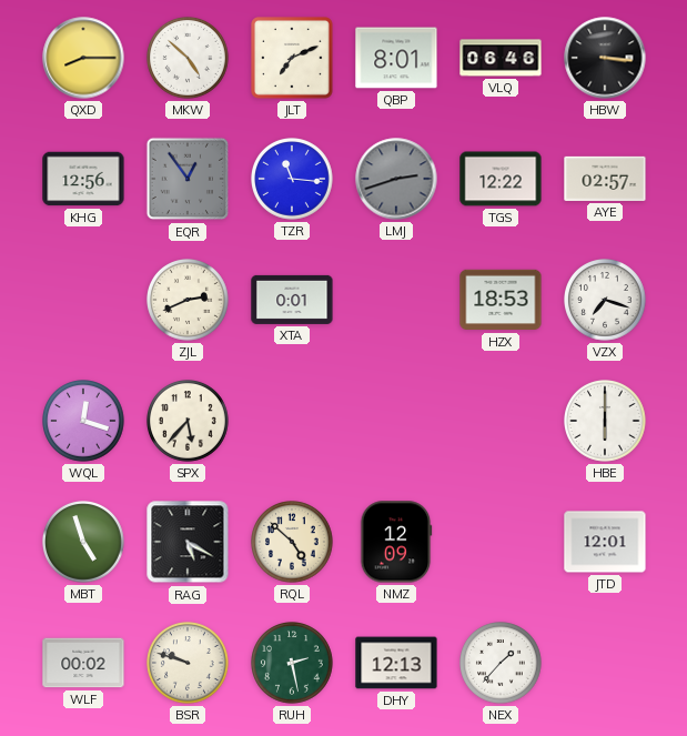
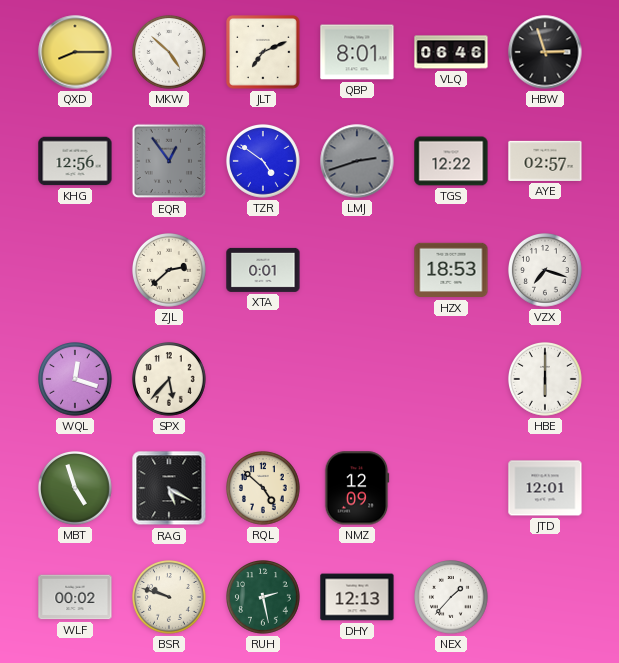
HBW: 3:16 -> 2:57 (545, 52)
TZR: 11:16 -> 4:51 (264, 162)
ZJL: 2:41 -> 2:38 (170, 271)
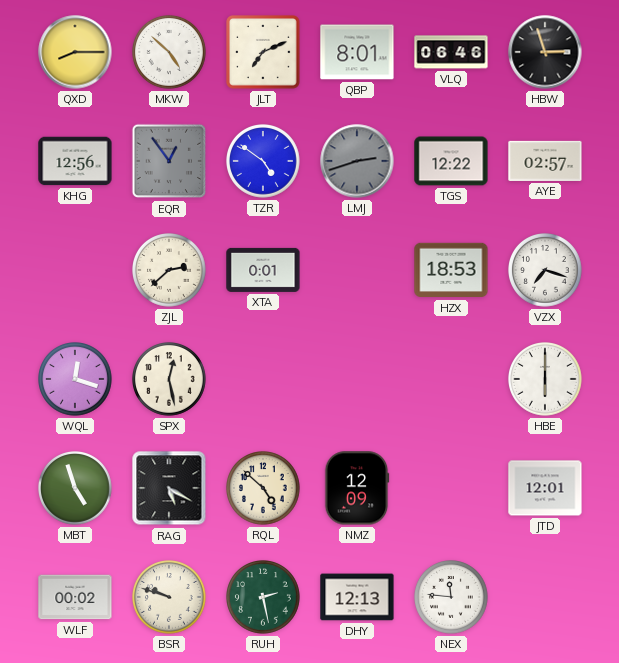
SPX: 5:37 -> 12:28 (170, 380)
NEX: 1:37 -> 11:46 (452, 598)
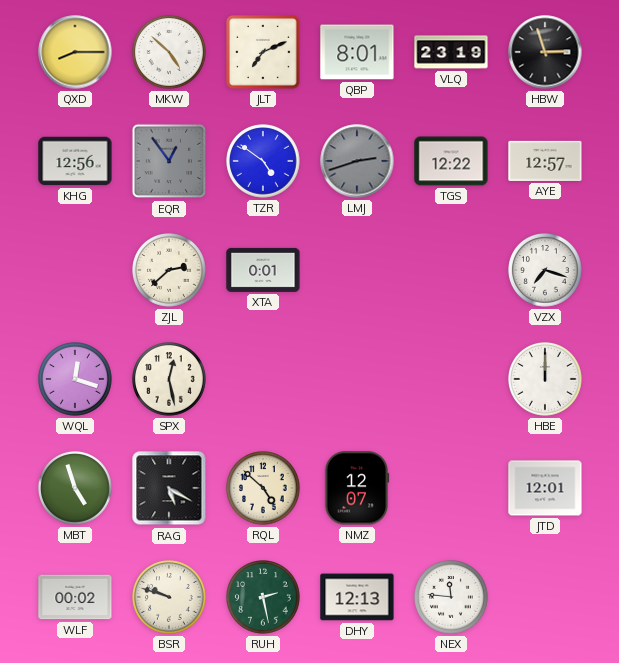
VLQ: 06:46 -> 23:19 (451, 52)
AYE: 02:57 -> 12:57 (545, 161)
HZX: 18:53 -> none (451, 270)
HBE: 6:00 -> 12:00 (546, 380)
NMZ: 12:09 -> 12:07 (357, 488)
